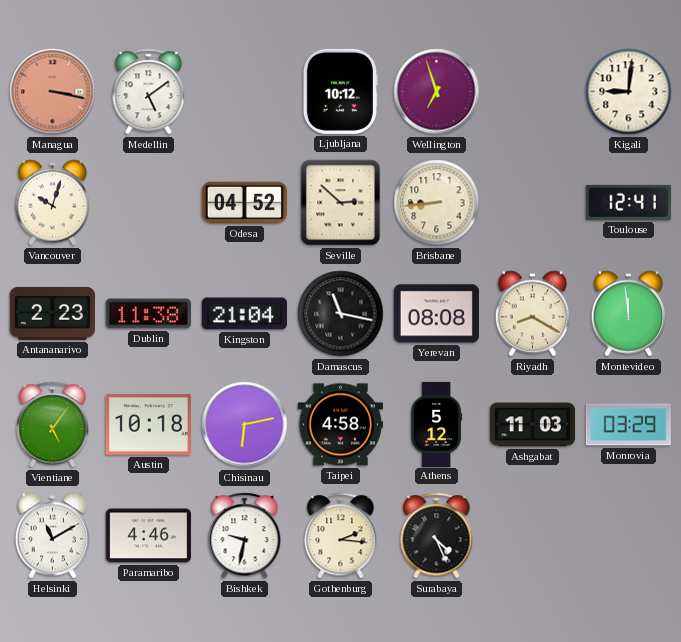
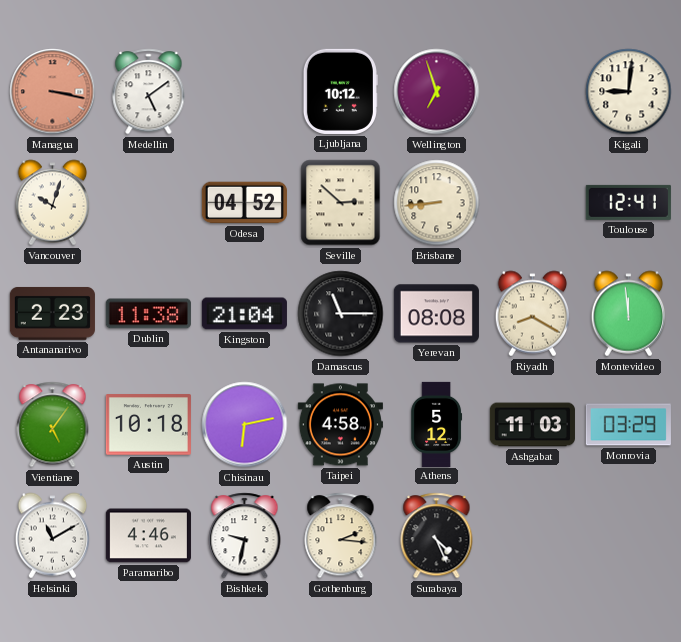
Damascus: 11:17 -> 11:15 (341, 314)
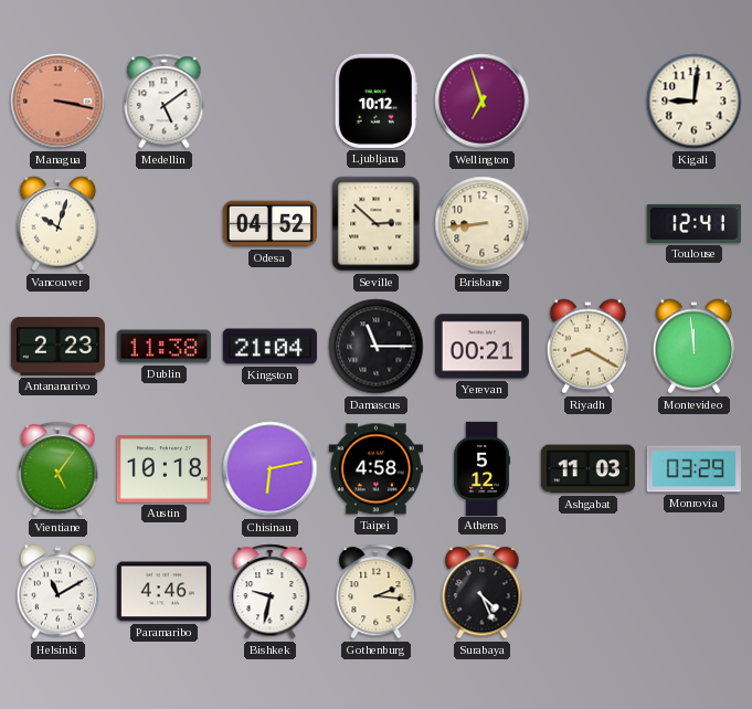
Yerevan: 08:08 -> 00:21 (481, 347)
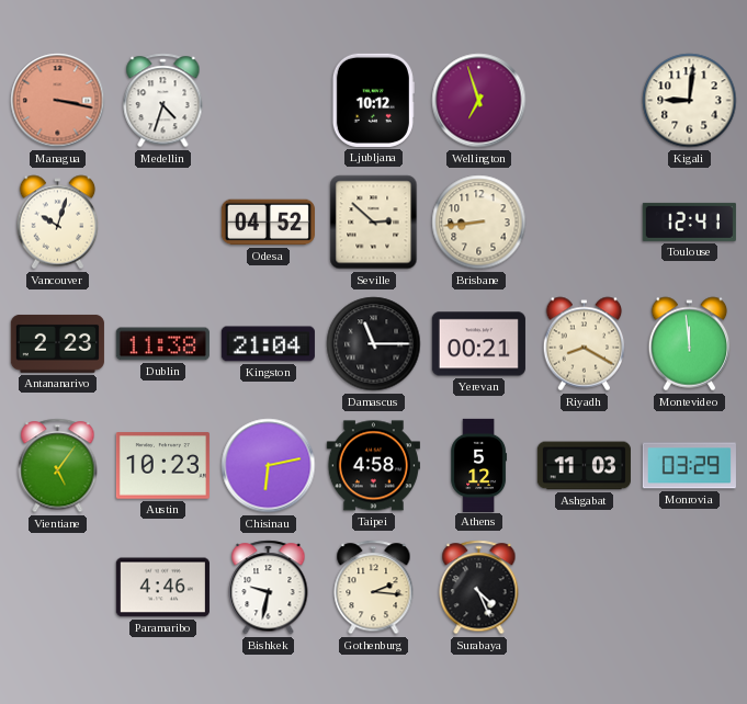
Medellin: 5:09 -> 4:33 (163, 101)
Austin: 10:18 -> 10:23 (162, 466)
Helsinki: 11:10 -> none (59, 592)
